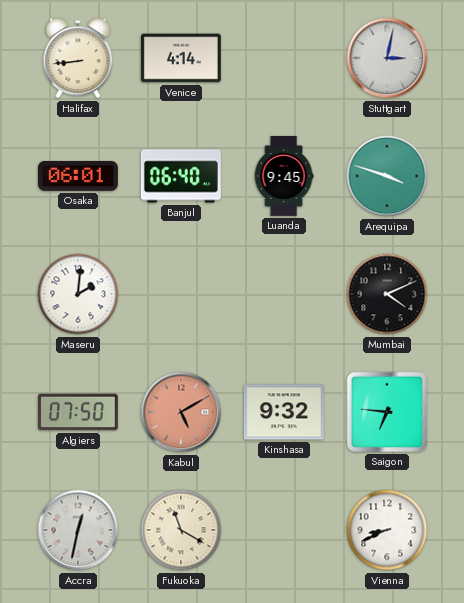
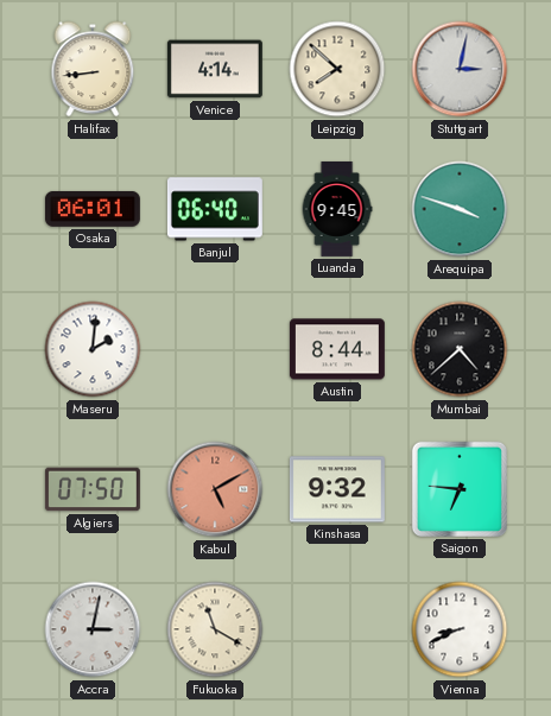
Leipzig: none -> 7:52 (337, 69)
Austin: none -> 8:44 (337, 349)
Mumbai: 4:11 -> 4:38 (460, 349)
Accra: 12:32 -> 3:02 (93, 629)
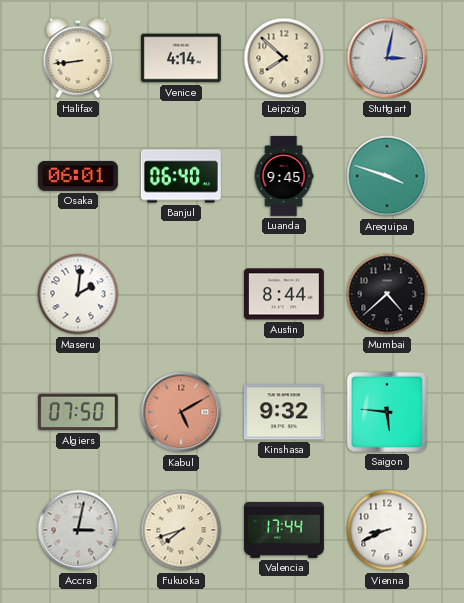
Saigon: 6:46 -> 5:46 (387, 412)
Fukuoka: 11:20 -> 7:42 (181, 530)
Valencia: none -> 17:44 (284, 530)
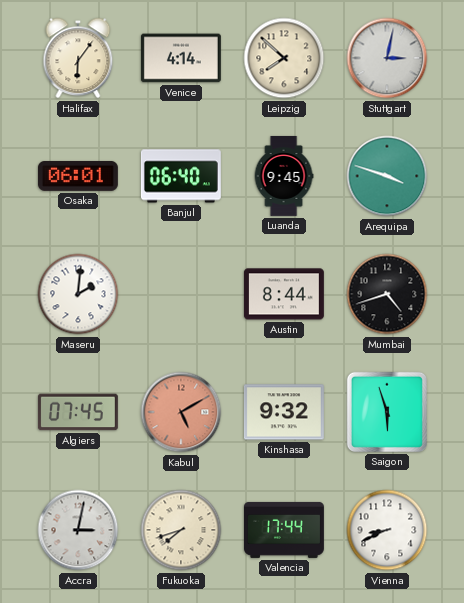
Halifax: 8:44 -> 6:06 (78, 58)
Mumbai: 4:38 -> 4:42 (387, 294)
Algiers: 07:50 -> 07:45 (78, 412)
Saigon: 5:46 -> 5:57 (387, 412)
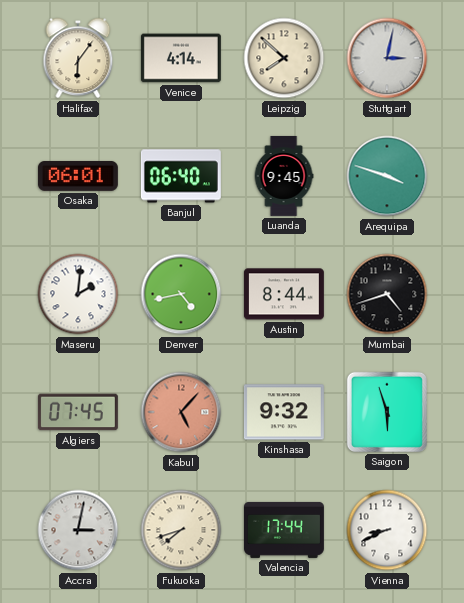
Denver: none -> 4:43 (181, 294)
Kabul: 5:10 -> 5:07 (181, 412)
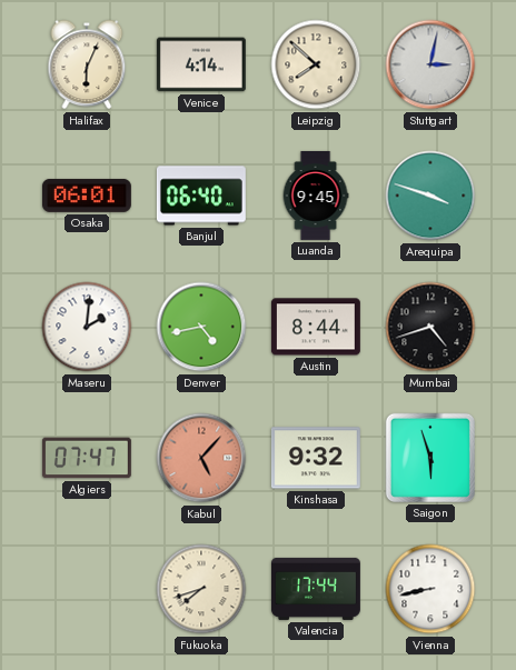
Halifax: 6:06 -> 6:04 (87, 64)
Algiers: 07:45 -> 07:47 (87, 458)
Accra: 3:02 -> none (78, 530)
Vienna: 8:41 -> 8:43 (430, 589)
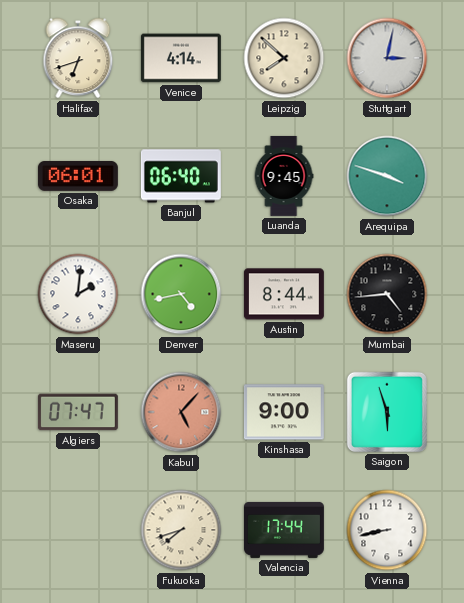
Halifax: 6:04 -> 6:42 (78, 58)
Mumbai: 4:42 -> 4:44 (387, 294)
Kinshasa: 9:32 -> 9:00 (284, 412)
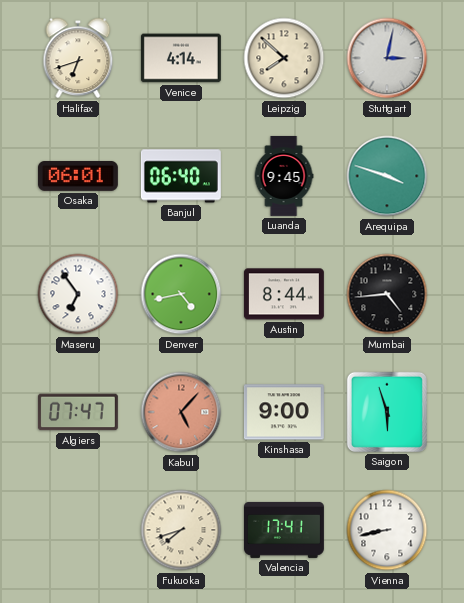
Maseru: 2:01 -> 6:54 (78, 294)
Valencia: 17:44 -> 17:41 (284, 530)
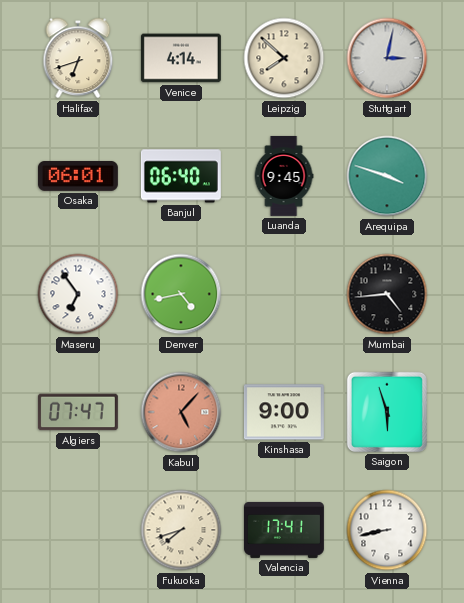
Austin: 8:44 -> none (284, 294)
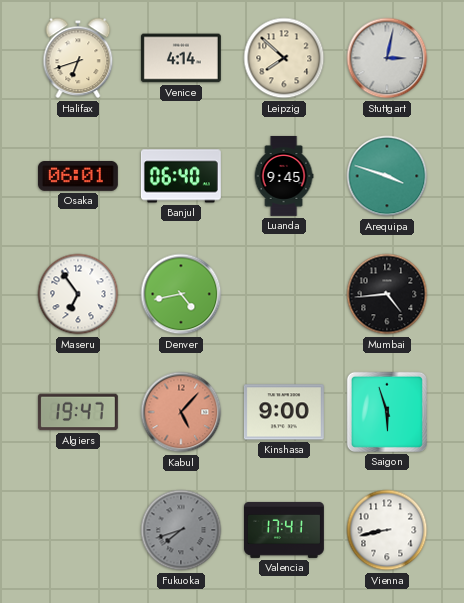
Algiers: 07:47 -> 19:47 (78, 412)
Fukuoka dial: cream -> grey (181, 530)
